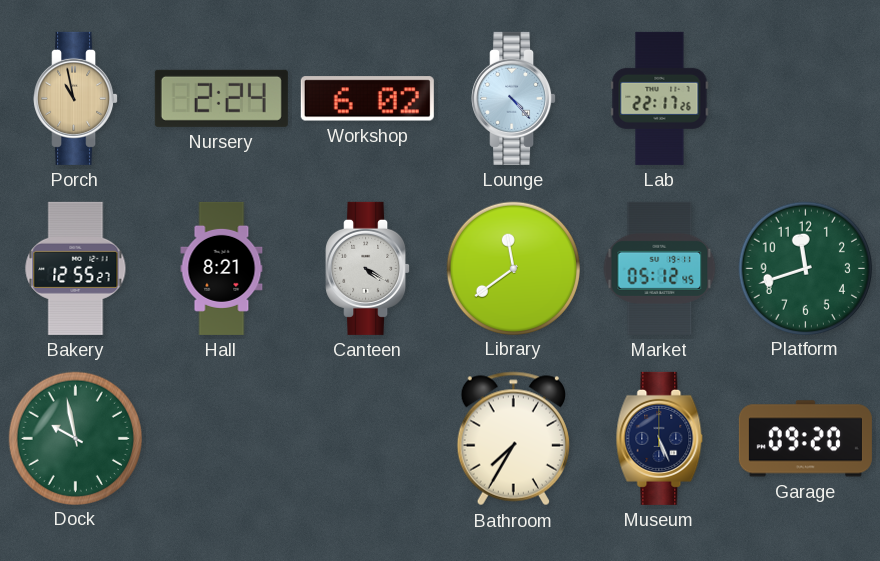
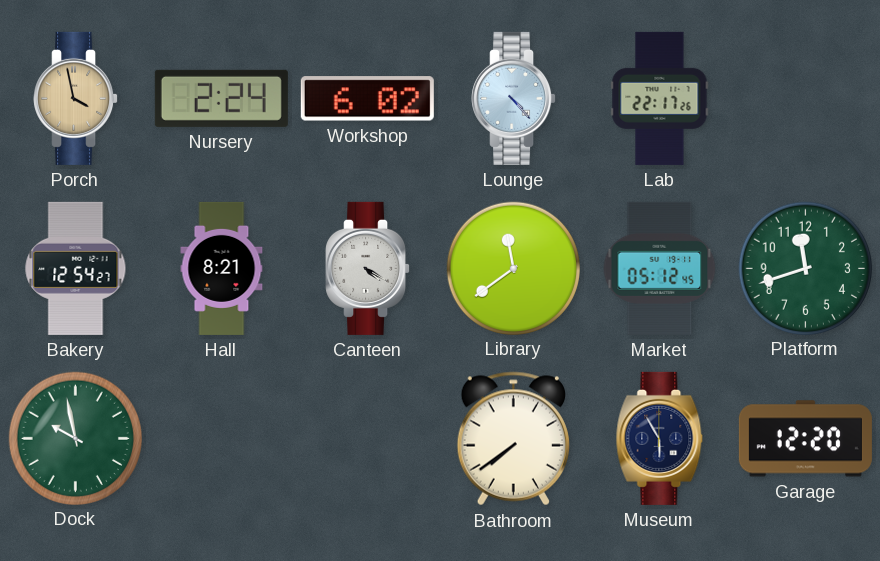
Porch: 10:58 -> 3:58 (76, 98)
Bakery: 12:55 -> 12:54 (76, 268)
Bathroom: 7:35 -> 7:39 (513, 439)
Museum: 5:26 -> 5:55 (660, 438)
Garage: 09:20 -> 12:20 (805, 439)
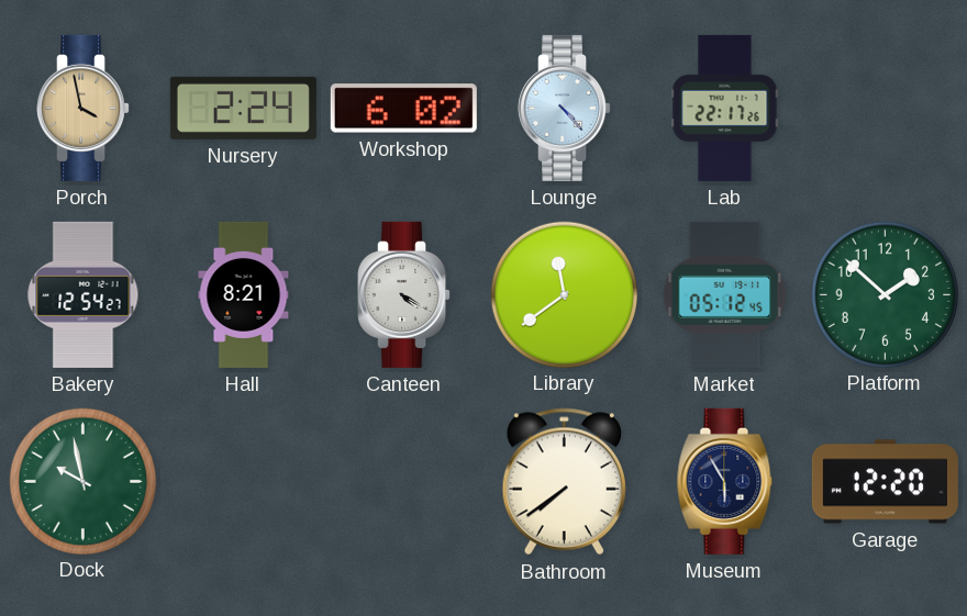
Platform: 11:42 -> 1:52 (885, 294)
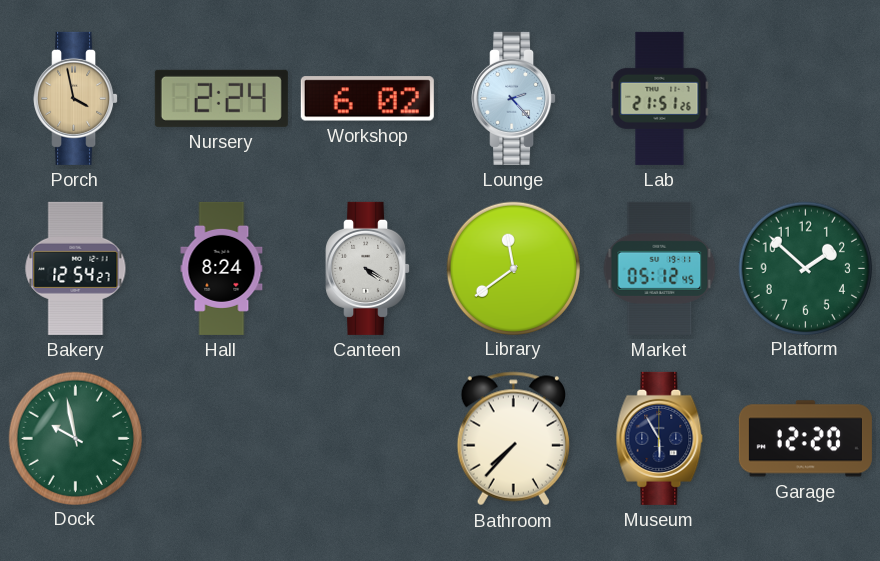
Lounge: 4:23 -> 2:23 (514, 98)
Lab: 22:17 -> 21:51 (660, 98)
Hall: 8:21 -> 8:24 (222, 268)
Bathroom: 7:39 -> 7:37 (513, 439)
